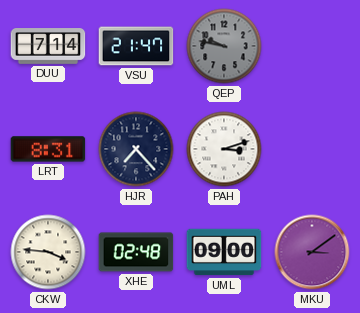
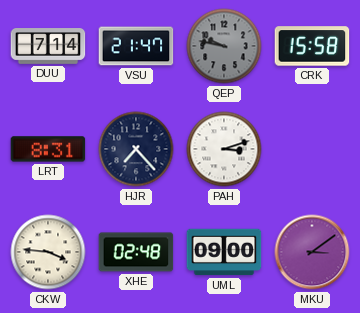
CRK: none -> 15:58 (312, 46)
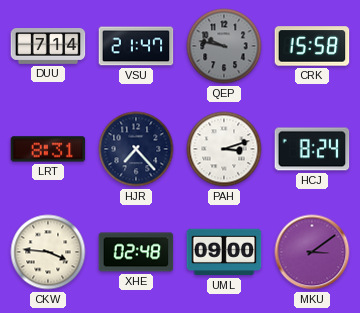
HCJ: none -> 8:24 (312, 149)
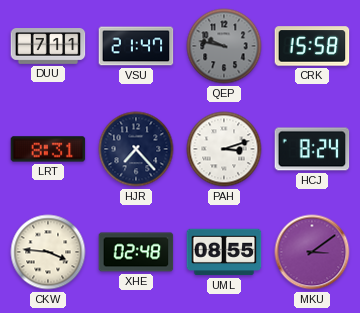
DUU: 7:14 -> 7:11 (48, 46)
UML: 09:00 -> 08:55 (224, 252)
